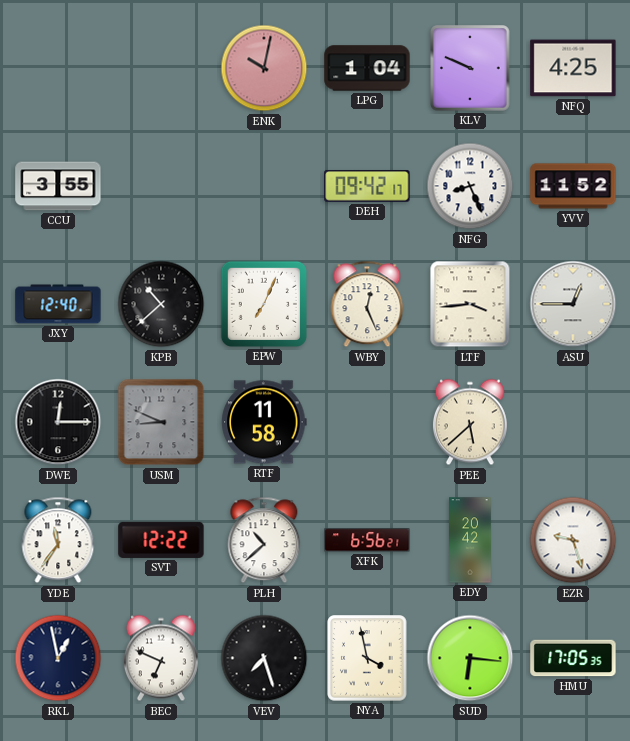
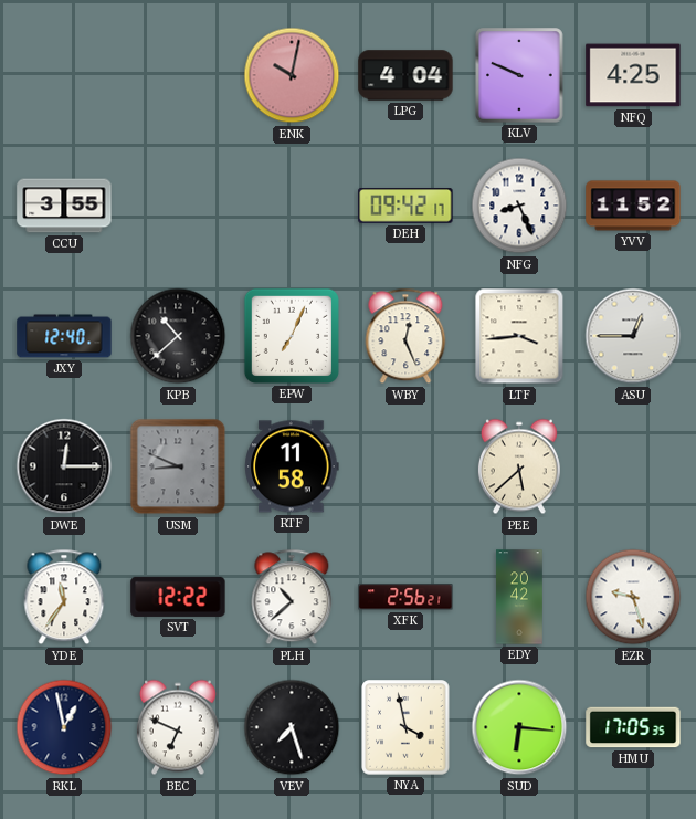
LPG: 1:04 -> 4:04 (405, 75)
XFK: 6:56 -> 2:56 (405, 597)
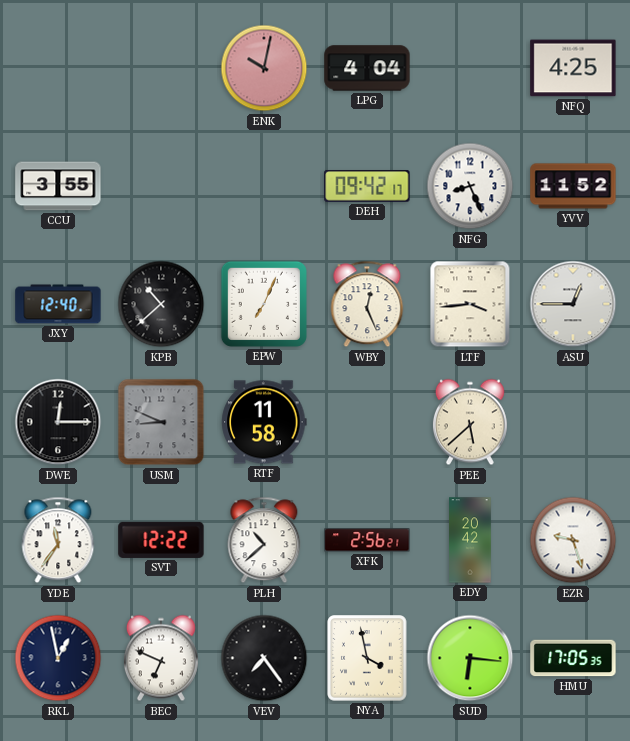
KLV: 9:49 -> none (519, 75)
VEV: 7:27 -> 7:24 (264, 658)
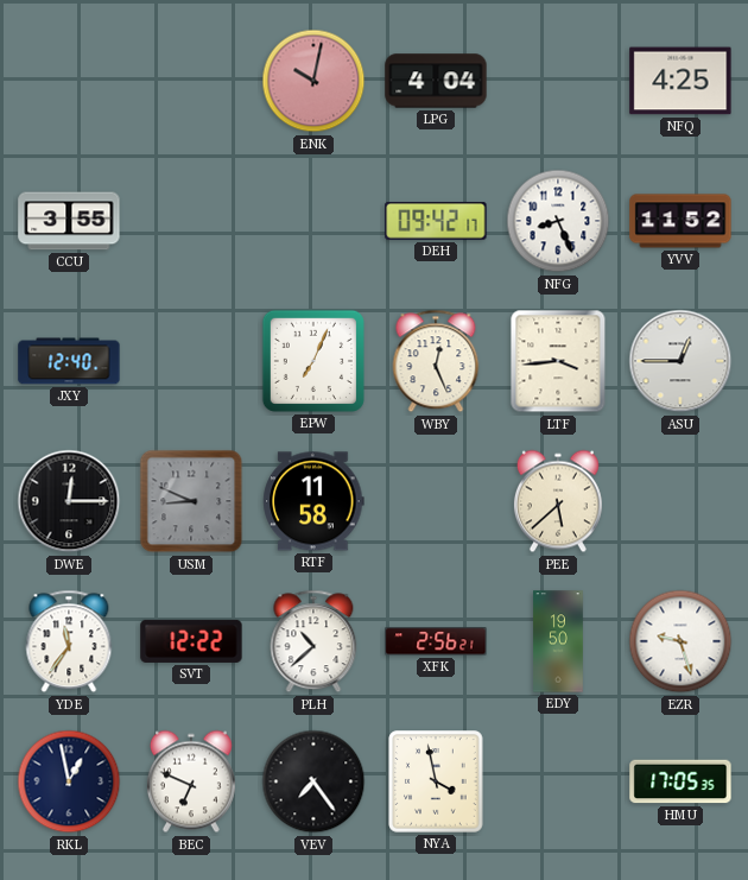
KPB: 10:38 -> none (161, 304)
EDY: 20:42 -> 19:50 (558, 641)
SUD: 6:16 -> none (470, 658)
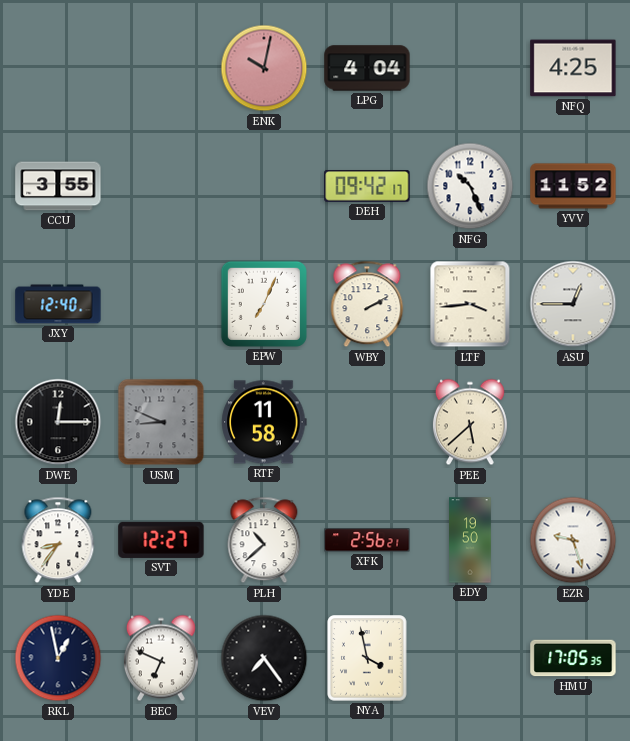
NFG: 8:26 -> 10:26 (470, 186)
WBY: 12:26 -> 2:10 (367, 304)
YDE: 11:36 -> 8:36 (58, 540)
SVT: 12:22 -> 12:27 (161, 540)
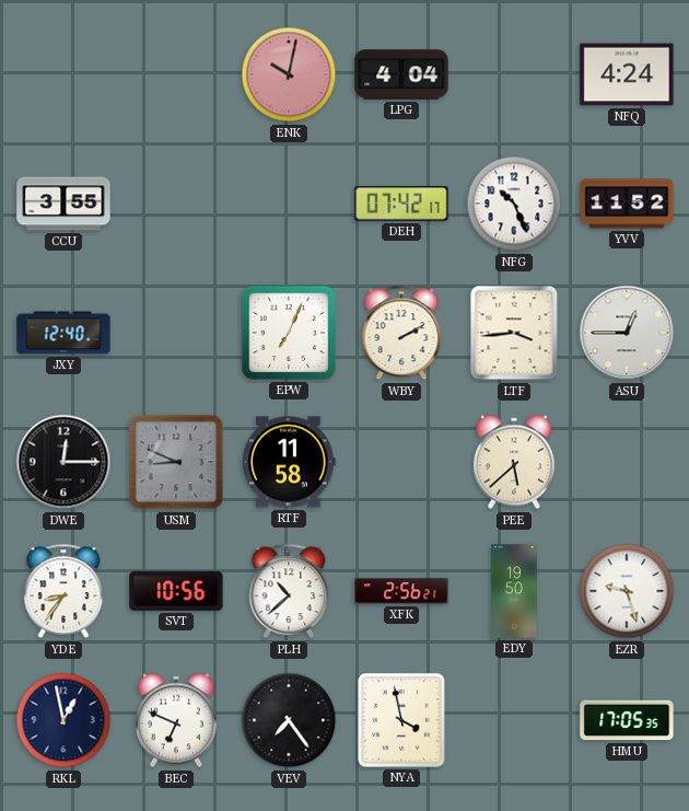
NFQ: 4:25 -> 4:24 (627, 74)
DEH: 09:42 -> 07:42 (401, 205)
SVT: 12:27 -> 10:56 (176, 591)
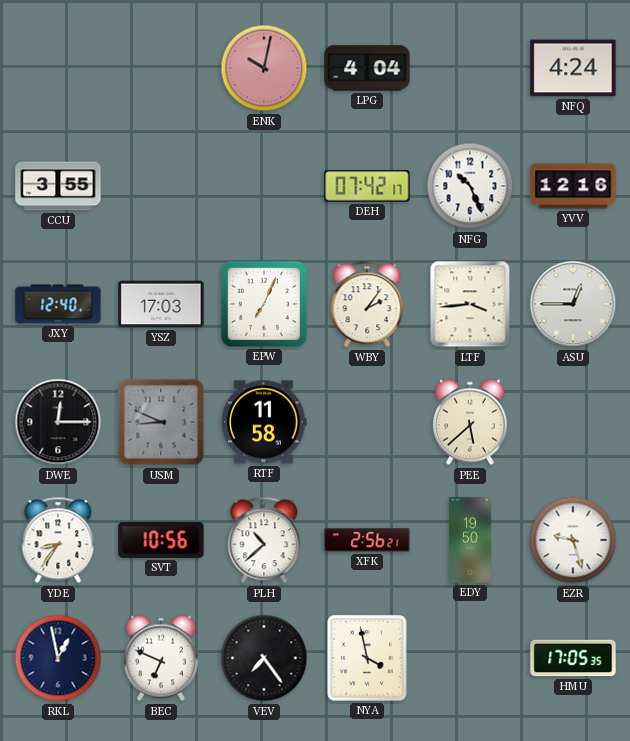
YVV: 11:52 -> 12:16 (573, 186)
YSZ: none -> 17:03 (161, 304)
WBY: 2:10 -> 2:06 (367, 304)
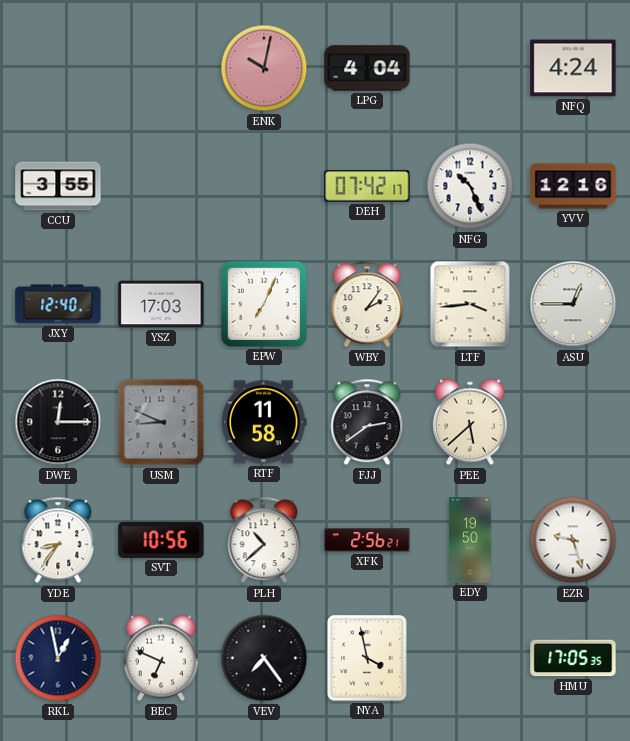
FJJ: none -> 2:39 (367, 422)
